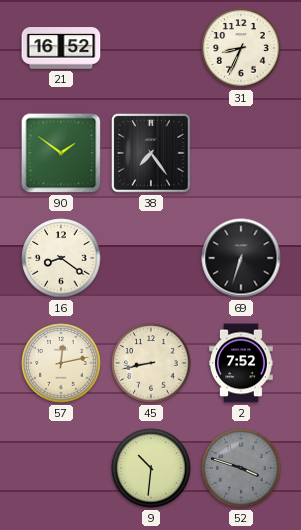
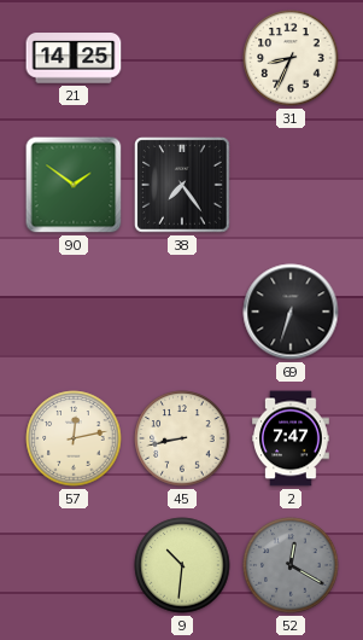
21: 16:52 -> 14:25 (74, 58)
16: 8:21 -> none (61, 258)
2: 7:52 -> 7:47 (292, 438)
52: 3:48 -> 12:20 (291, 565)
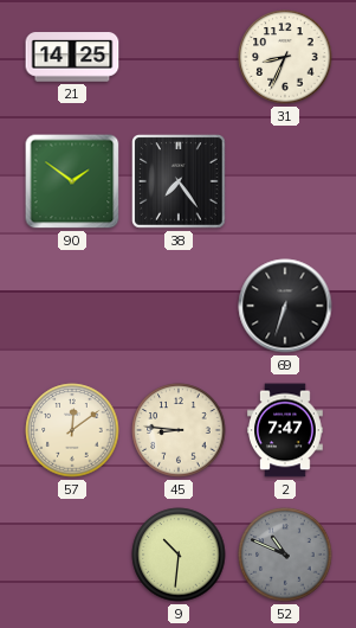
57: 12:13 -> 12:09 (72, 430)
45: 8:43 -> 8:46 (179, 430)
52: 12:20 -> 10:49 (285, 555)
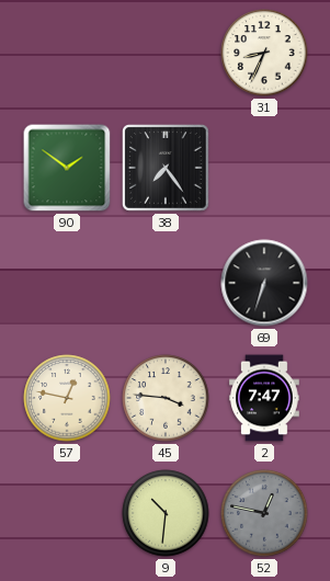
21: 14:25 -> none (72, 57)
57: 12:09 -> 12:47 (67, 398)
45: 8:46 -> 3:46 (166, 398)
52: 10:49 -> 12:47 (264, 513)
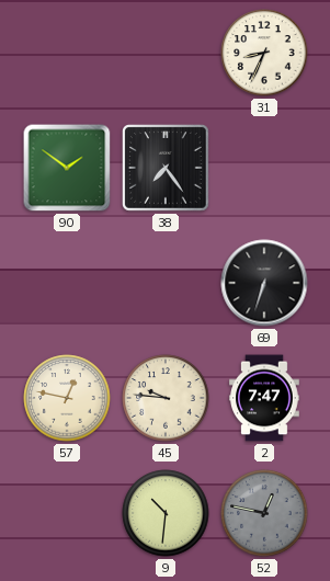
45: 3:46 -> 9:46 (166, 398)
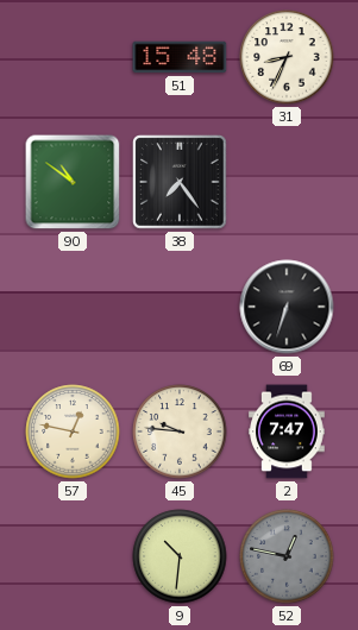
51: none -> 15:48 (180, 57)
90: 1:51 -> 10:51 (73, 182)
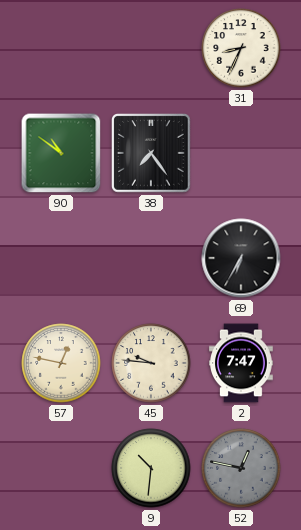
51: 15:48 -> none (180, 57)
69: 6:33 -> 6:35 (241, 258)
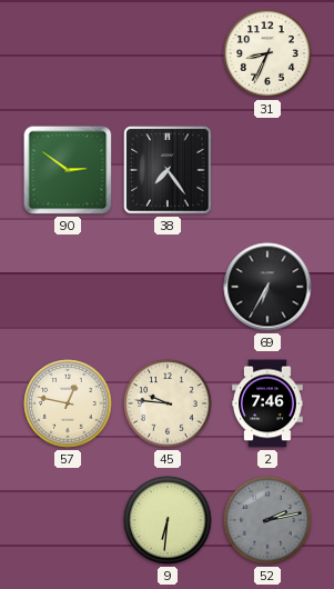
90: 10:51 -> 2:51 (68, 170)
2: 7:47 -> 7:46 (269, 403)
9: 10:31 -> 6:31 (168, 520)
52: 12:47 -> 2:13 (267, 520)
